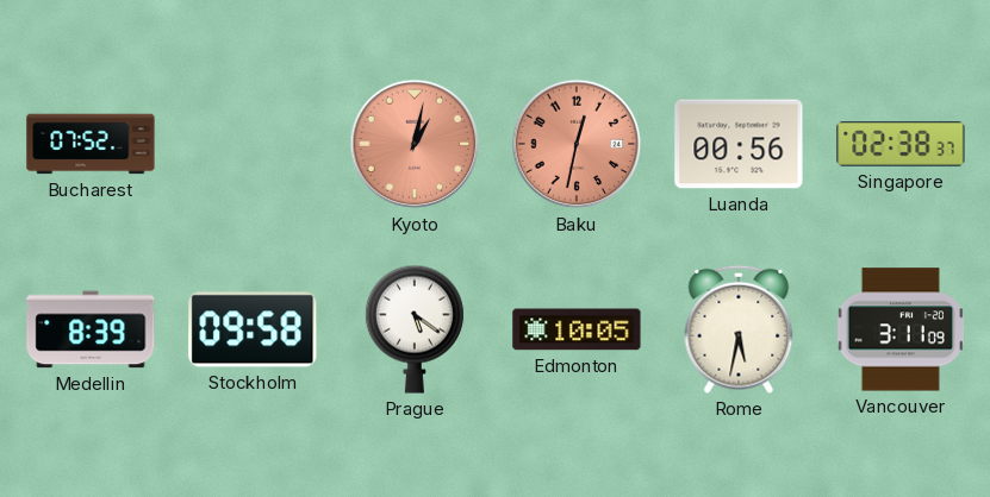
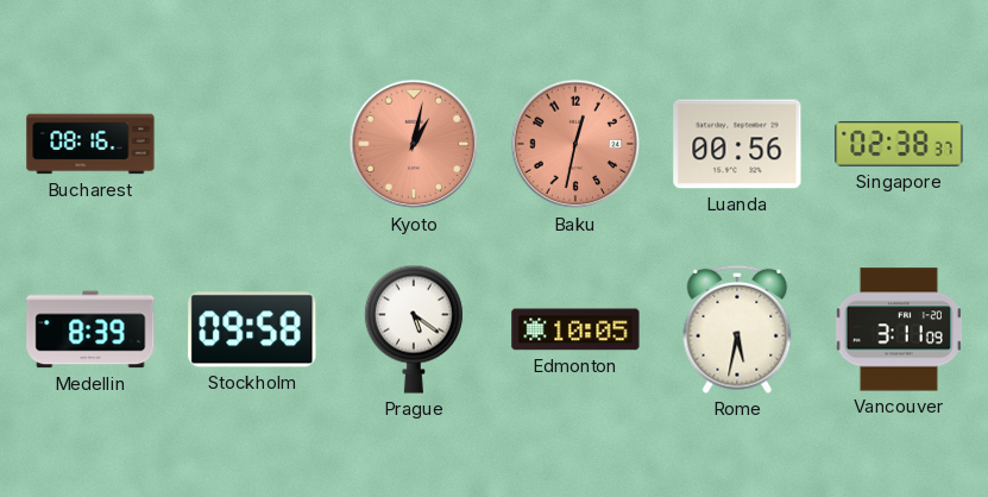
Bucharest: 07:52 -> 08:16 (90, 144)
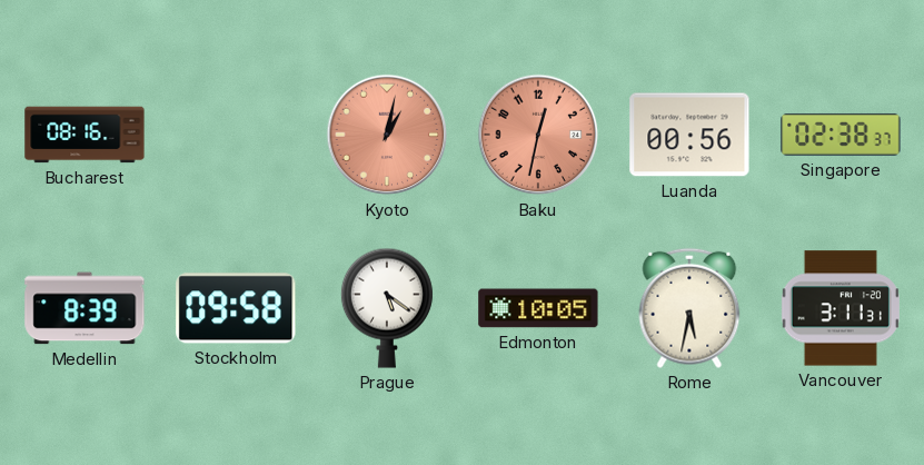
Vancouver: 3:11:09 -> 3:11:31 (841, 308)
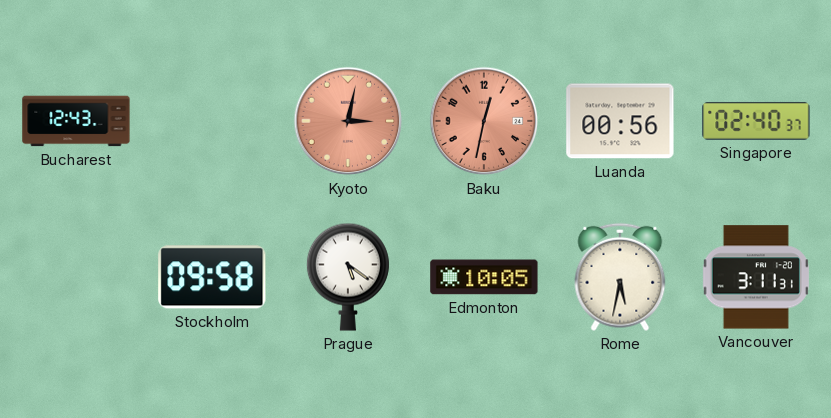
Bucharest: 08:16 -> 12:43 (76, 121)
Kyoto: 1:02 -> 3:02 (348, 121)
Singapore: 02:38 -> 02:40 (756, 121)
Medellin: 8:39 -> none (85, 308)
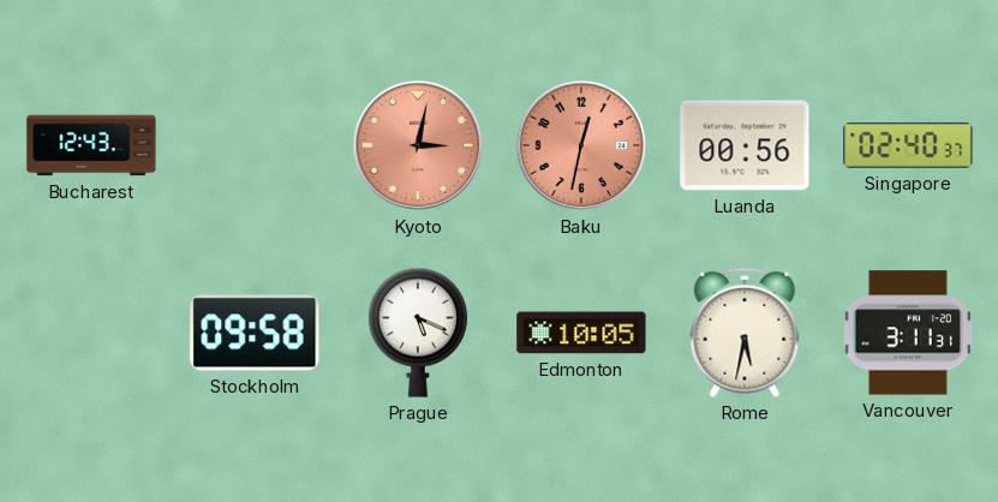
Prague: 5:21 -> 5:19 (418, 333)
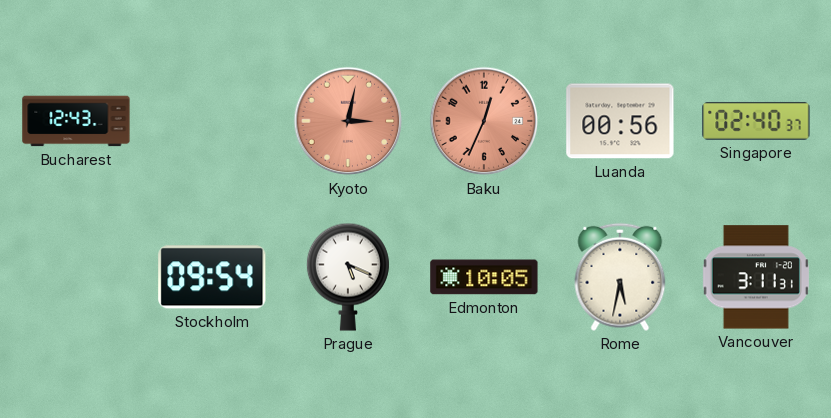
Baku: 12:32 -> 12:34 (484, 121)
Stockholm: 09:58 -> 09:54 (212, 277)
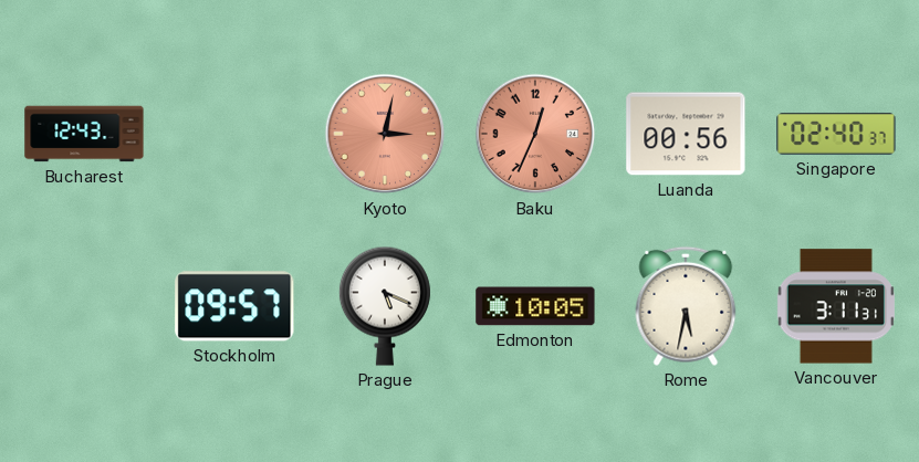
Stockholm: 09:54 -> 09:57 (234, 306)
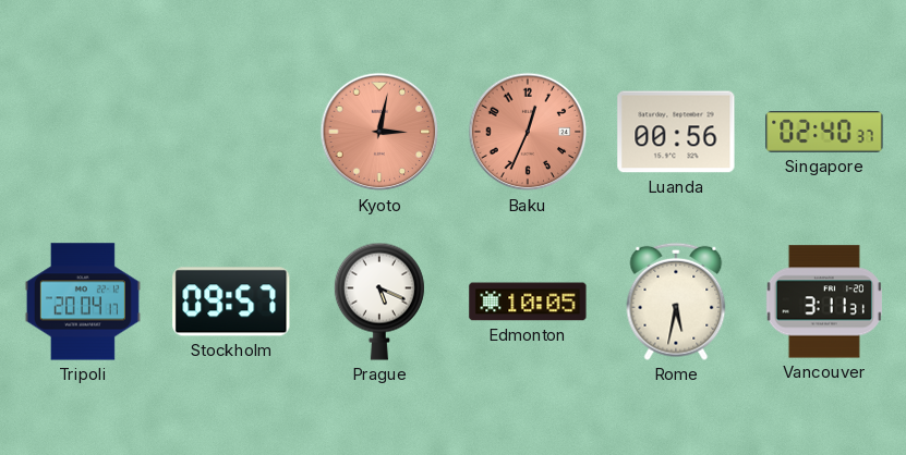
Bucharest: 12:43 -> none (84, 134)
Tripoli: none -> 20:04 (83, 302)
